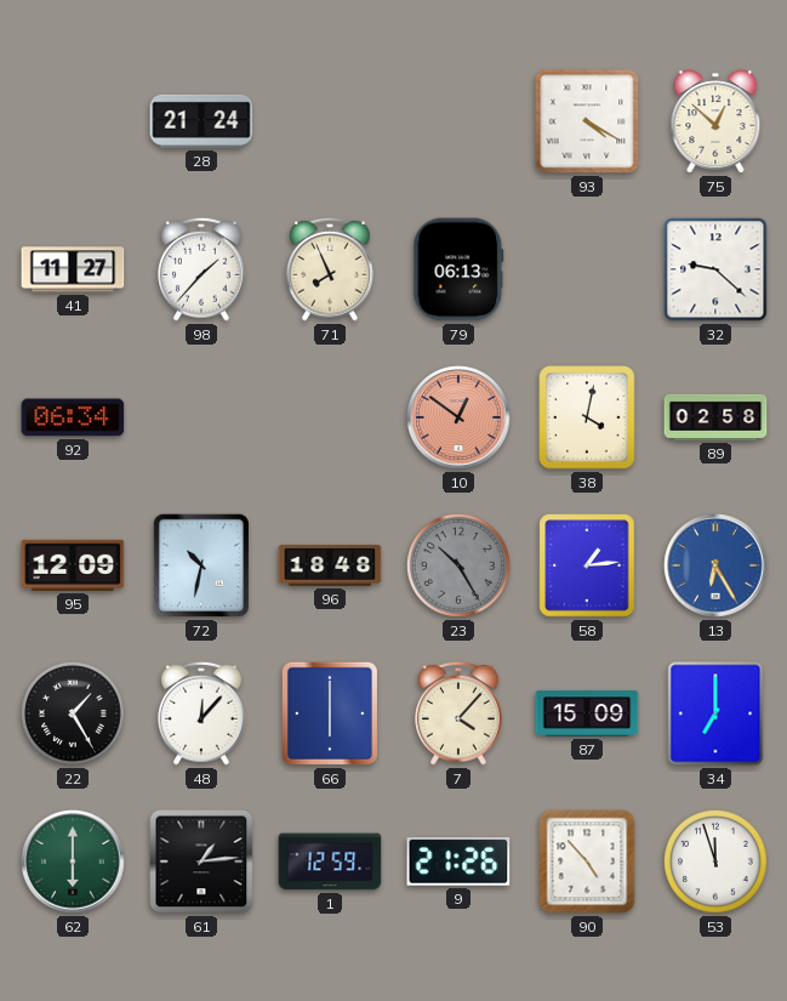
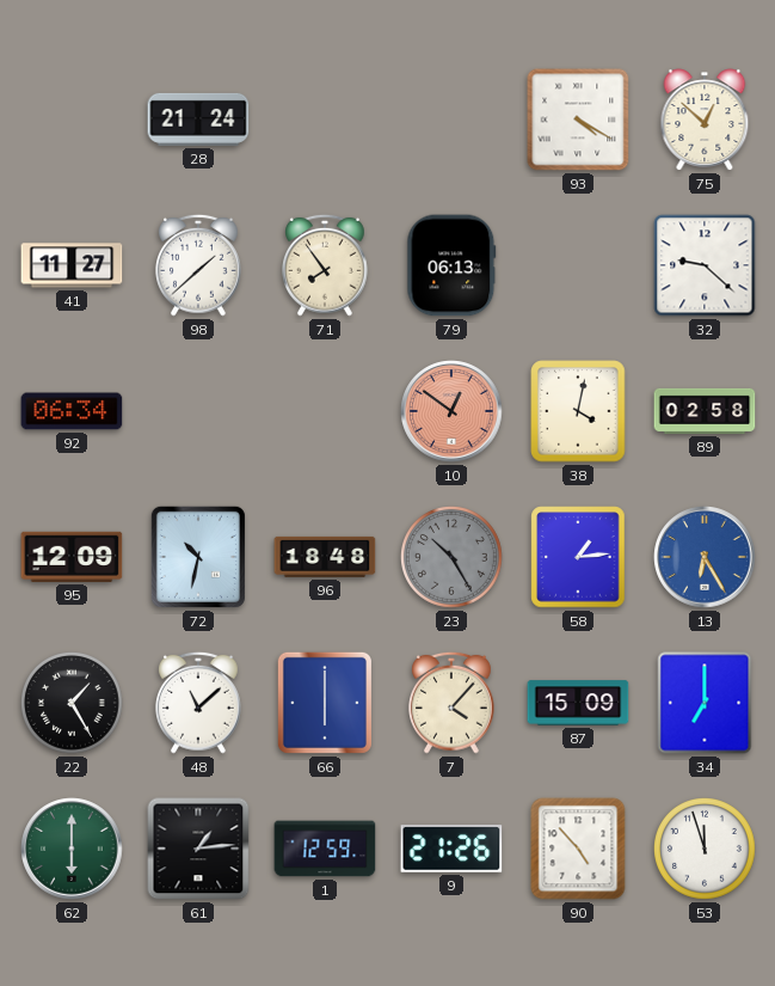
98: 1:37 -> 1:38 (199, 265)
71: 7:56 -> 7:54 (326, 265)
48: 12:07 -> 11:08 (199, 703)
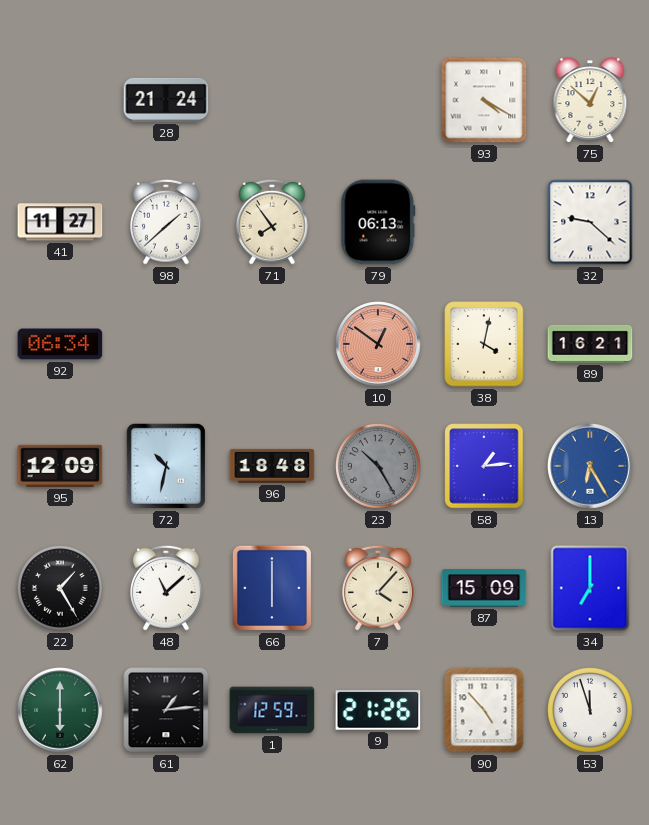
89: 02:58 -> 16:21 (590, 344)
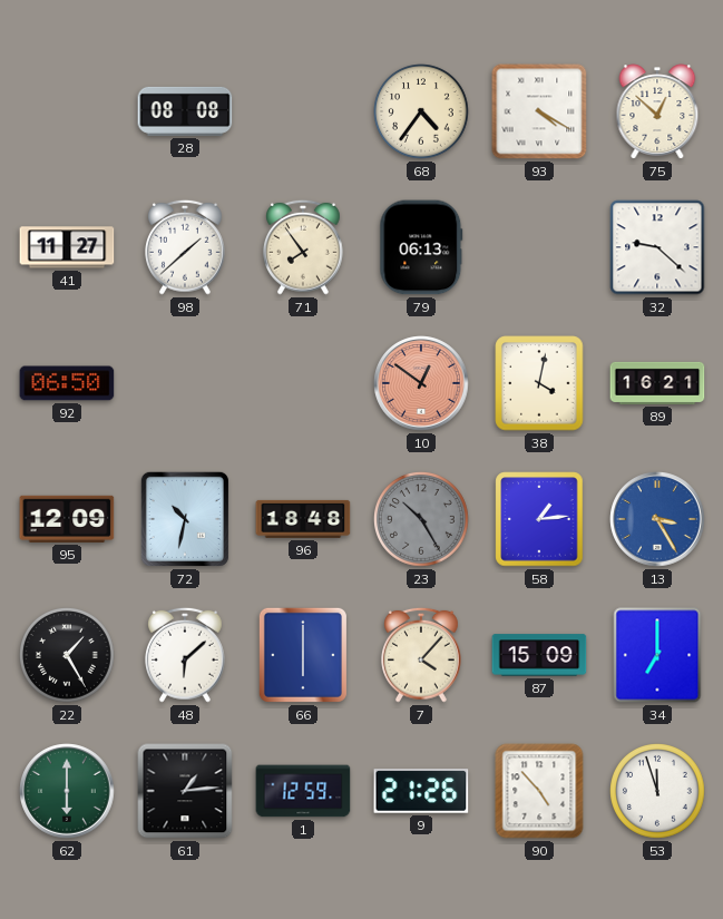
28: 21:24 -> 08:08 (185, 111)
68: none -> 4:36 (422, 113)
92: 06:34 -> 06:50 (67, 383)
13: 6:25 -> 3:25 (657, 519)
48: 11:08 -> 6:08 (186, 655)
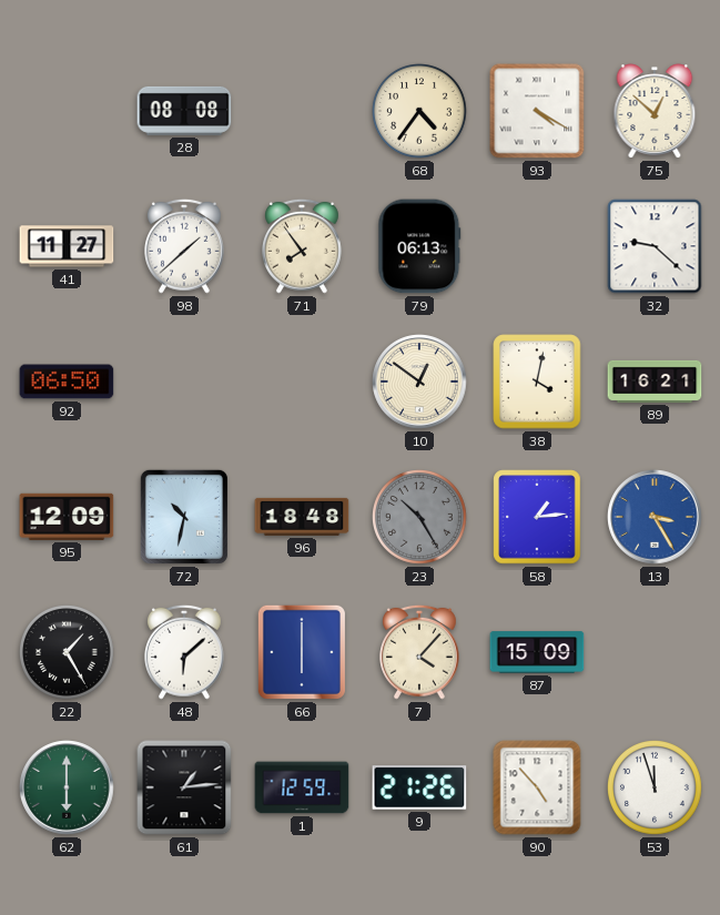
10 dial: salmon -> cream (419, 382)
34: 7:00 -> none (657, 655)
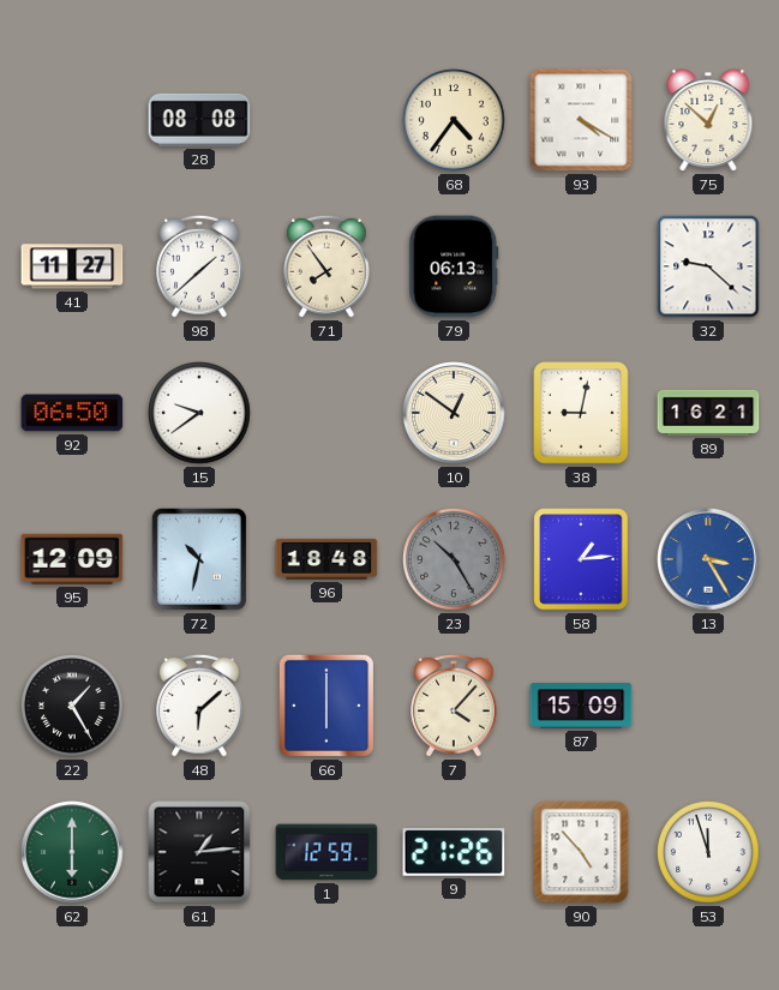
15: none -> 9:39 (200, 414)
38: 4:02 -> 9:02 (581, 413)
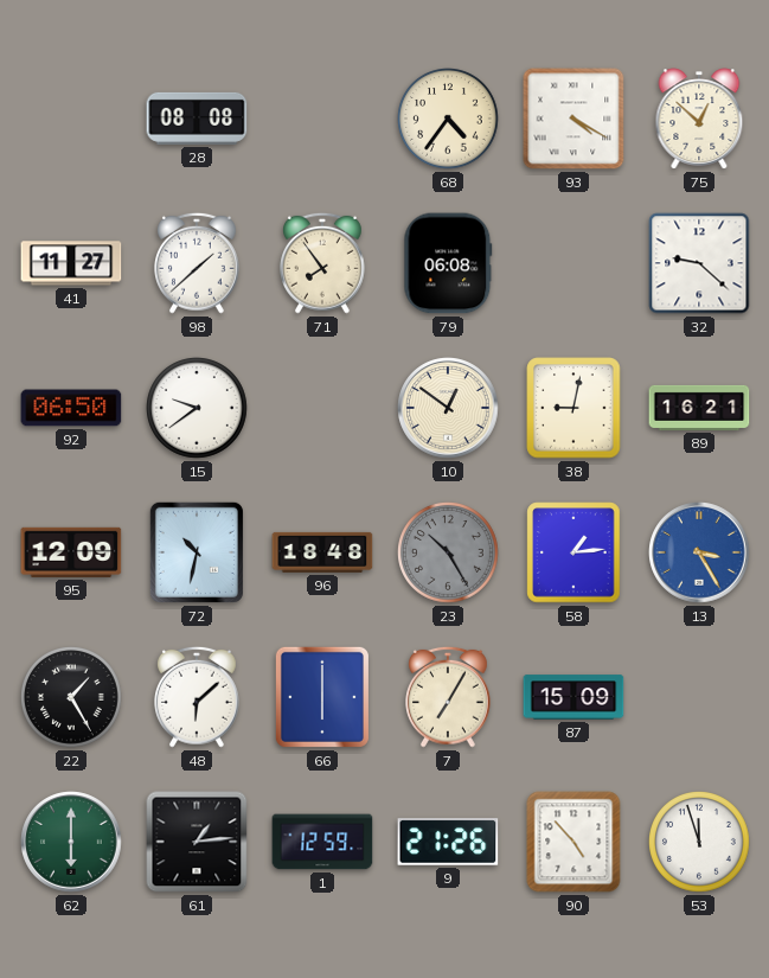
79: 06:13 -> 06:08 (448, 263)
7: 4:07 -> 7:05 (449, 697)
